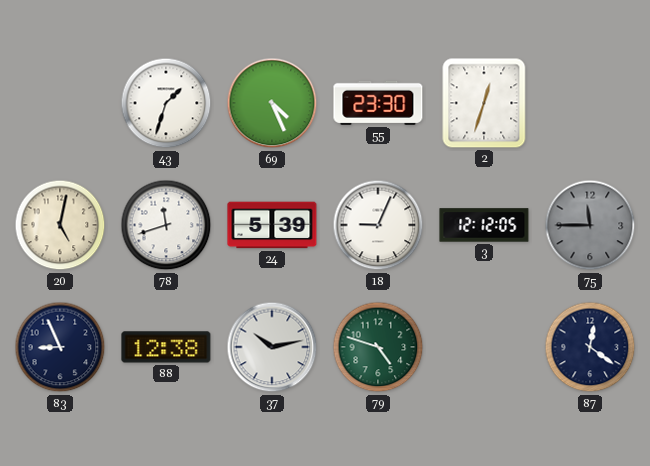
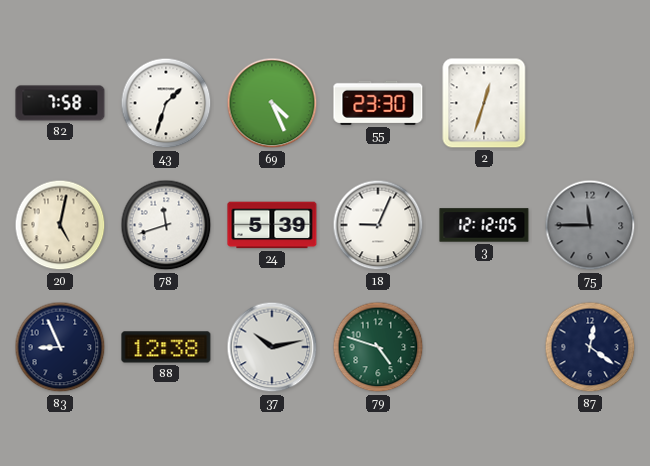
82: none -> 7:58 (60, 103)
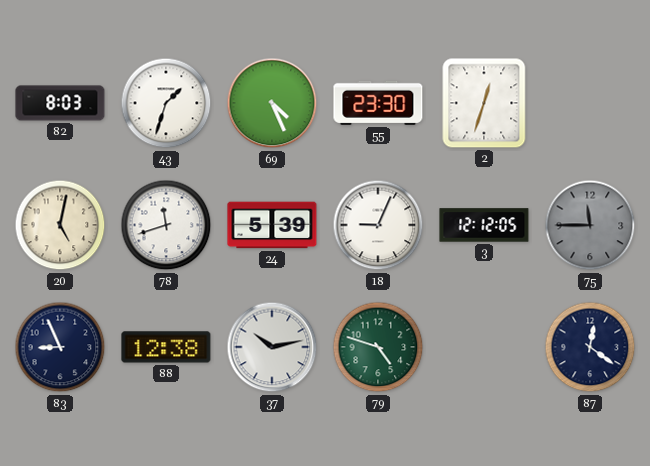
82: 7:58 -> 8:03 (60, 103)
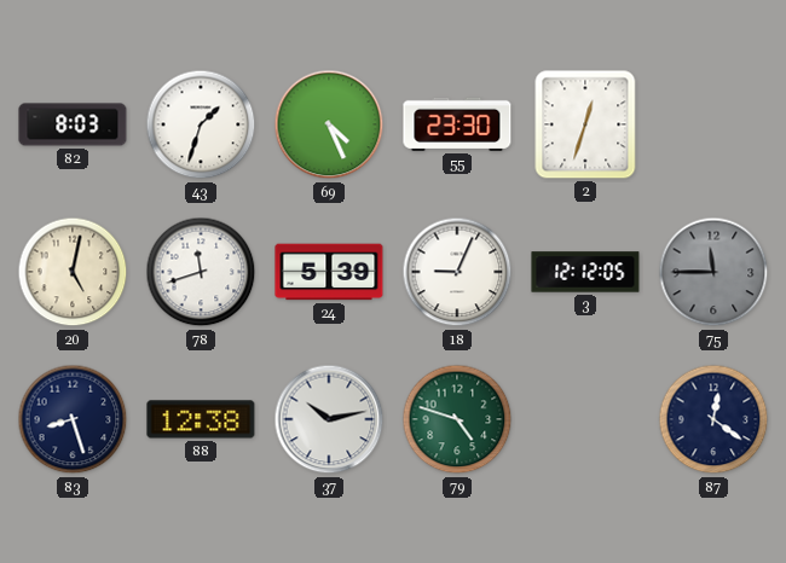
83: 8:56 -> 8:27 (73, 419)
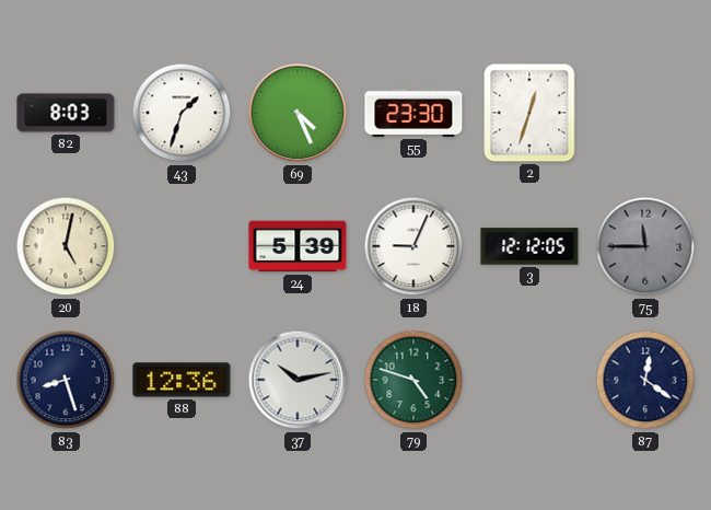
78: 11:42 -> none (201, 272)
88: 12:38 -> 12:36 (182, 380)
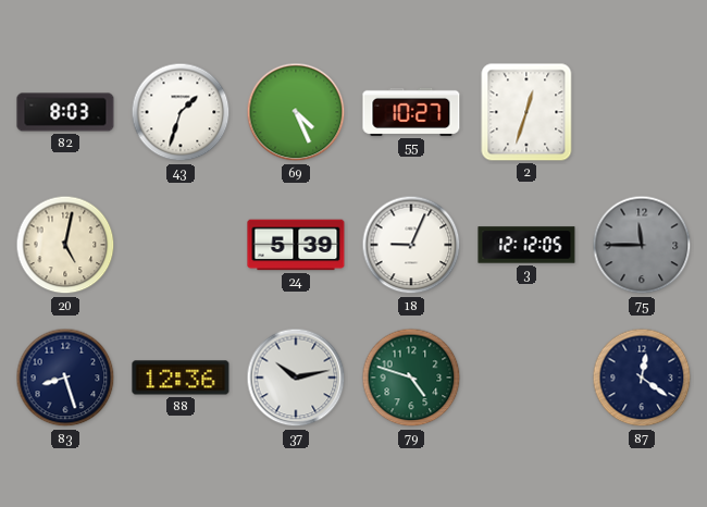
55: 23:30 -> 10:27 (411, 112)
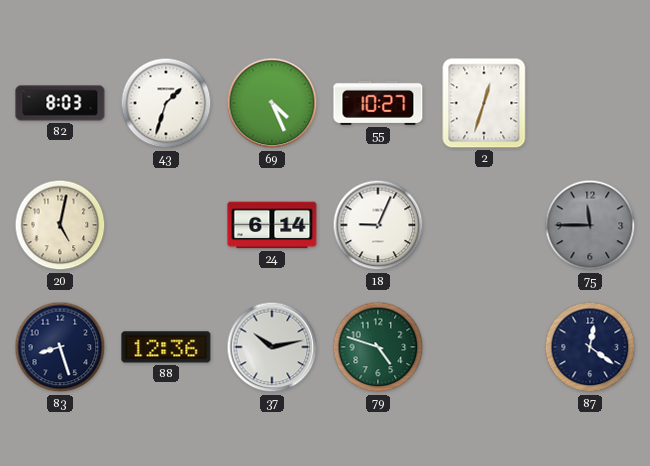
24: 5:39 -> 6:14 (272, 225)
3: 12:12 -> none (526, 245)
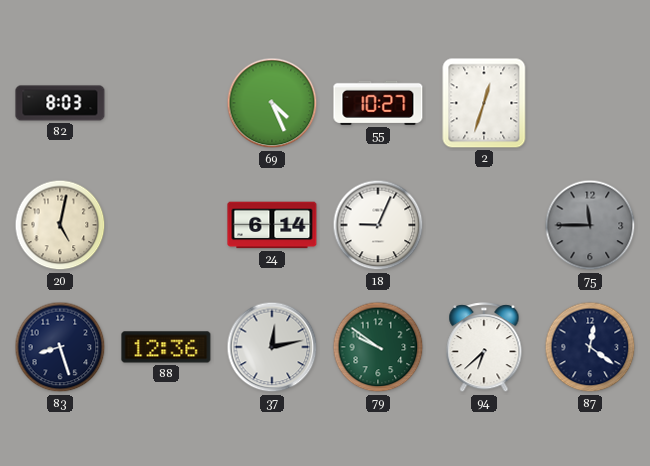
43: 1:33 -> none (166, 103)
37: 10:13 -> 12:13 (272, 347)
79: 4:48 -> 9:51 (378, 347)
94: none -> 6:38 (484, 348)
